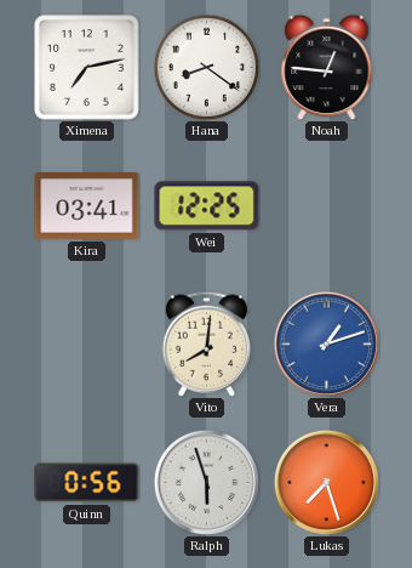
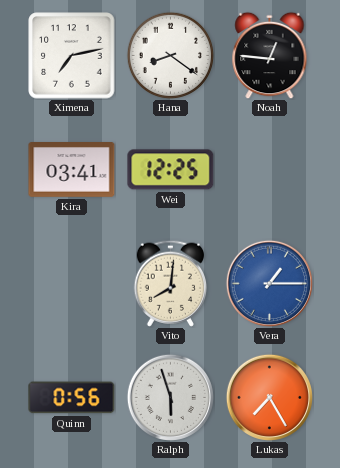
Vera: 1:12 -> 1:15 (269, 283)
Lukas: 7:27 -> 7:25 (269, 397)
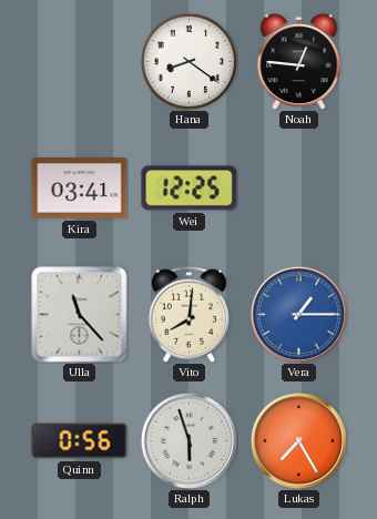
Ximena: 7:13 -> none (72, 56)
Ulla: none -> 11:23 (80, 315)
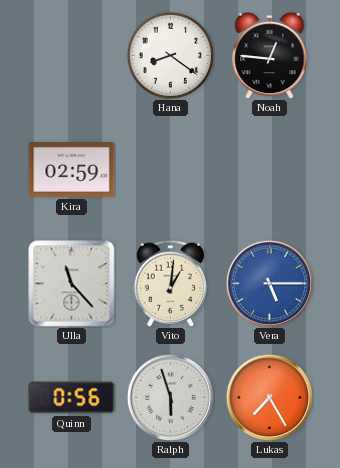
Kira: 03:41 -> 02:59 (72, 170)
Wei: 12:25 -> none (190, 189)
Vito: 8:01 -> 1:01 (171, 283)
Vera: 1:15 -> 5:15 (269, 283)
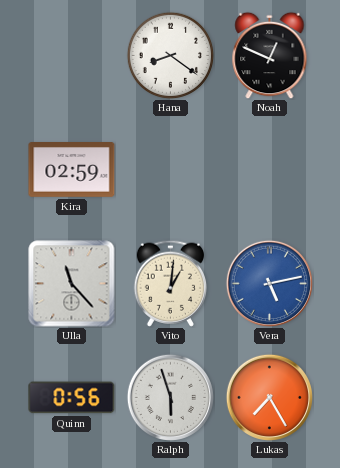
Noah: 12:46 -> 12:49 (270, 55)
Vera: 5:15 -> 5:13 (269, 283)
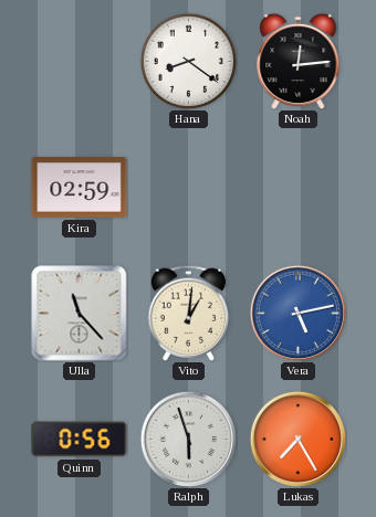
Noah: 12:49 -> 12:14 (299, 61)
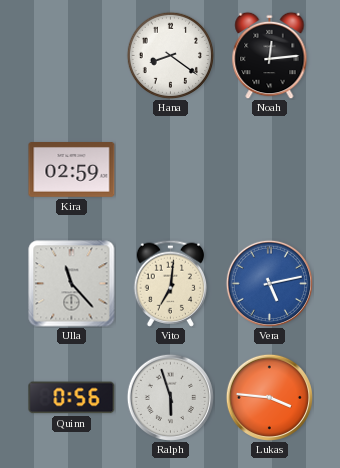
Vito: 1:01 -> 7:01 (171, 283)
Lukas: 7:25 -> 3:46 (269, 397)
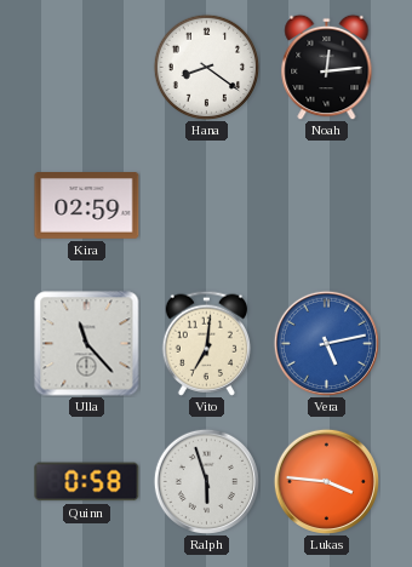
Quinn: 0:56 -> 0:58 (87, 482)
